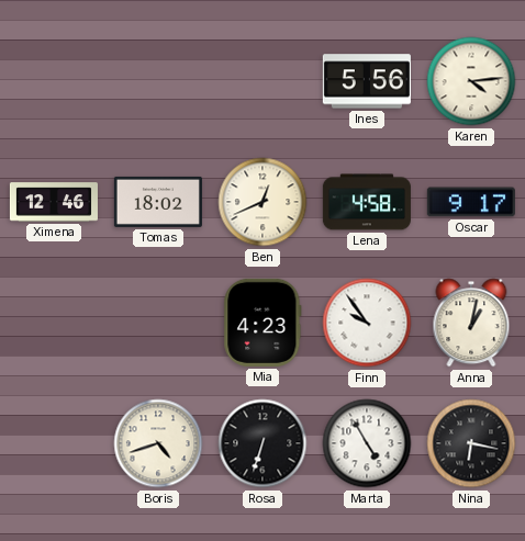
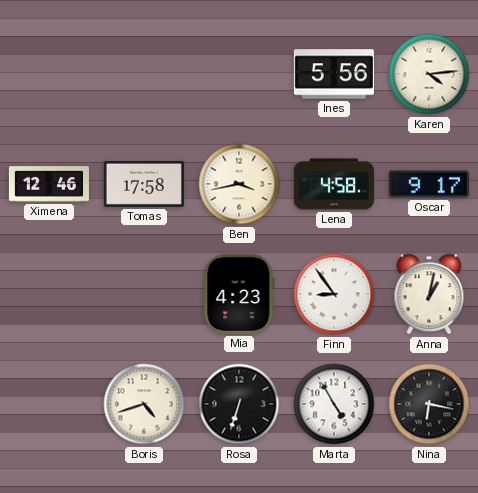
Tomas: 18:02 -> 17:58 (144, 184)
Ben: 12:41 -> 3:43 (239, 184)
Finn: 9:54 -> 8:54 (334, 294)
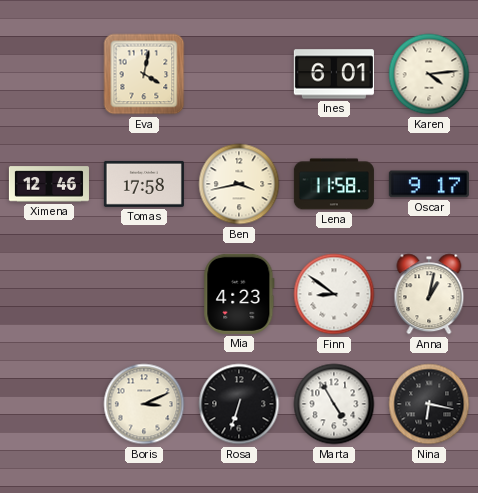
Eva: none -> 4:02 (144, 74)
Ines: 5:56 -> 6:01 (334, 74)
Lena: 4:58 -> 11:58 (334, 184)
Finn: 8:54 -> 8:51 (334, 294)
Boris: 4:42 -> 3:11 (144, 404)
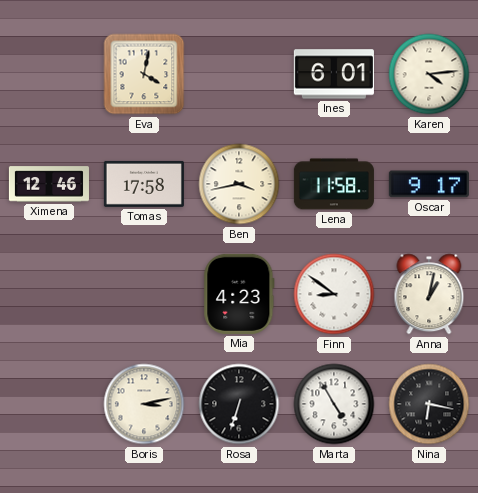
Boris: 3:11 -> 3:13 (144, 404)
